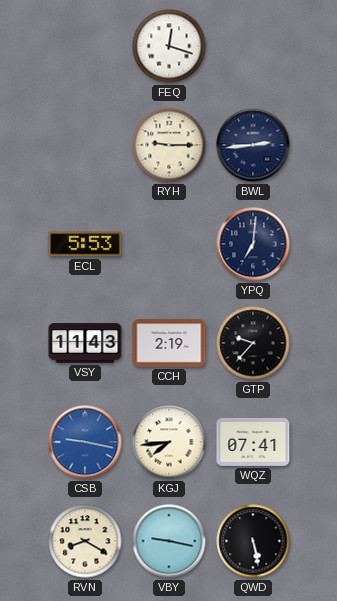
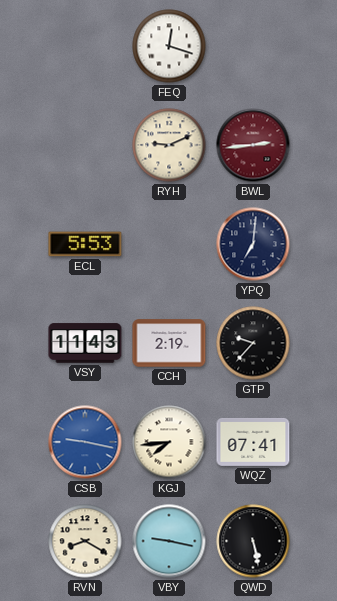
RYH: 9:15 -> 9:11 (169, 145)
BWL dial: navy -> burgundy (253, 145)
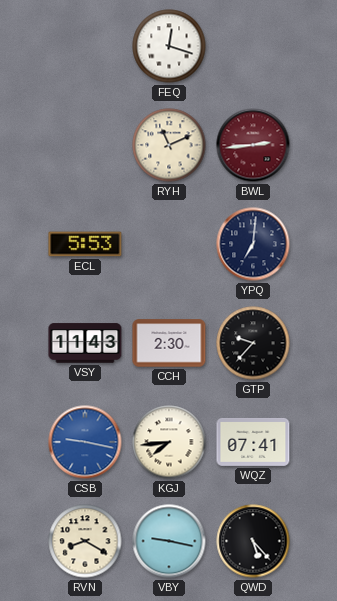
RYH: 9:11 -> 11:11 (169, 145)
CCH: 2:19 -> 2:30 (169, 343)
QWD: 5:28 -> 5:23 (253, 541)
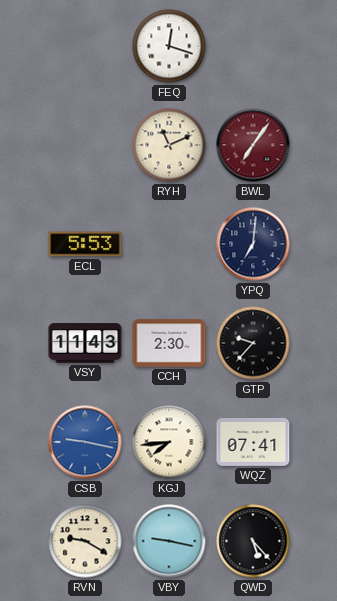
BWL: 2:44 -> 7:06 (253, 145)
RVN: 8:20 -> 9:20 (85, 541)
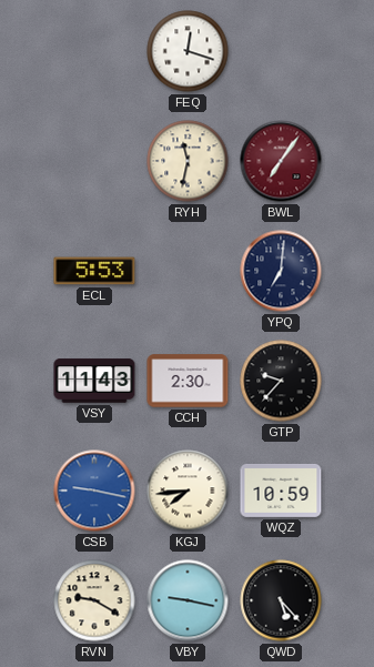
RYH: 11:11 -> 11:32 (188, 161)
WQZ: 07:41 -> 10:59 (281, 491)
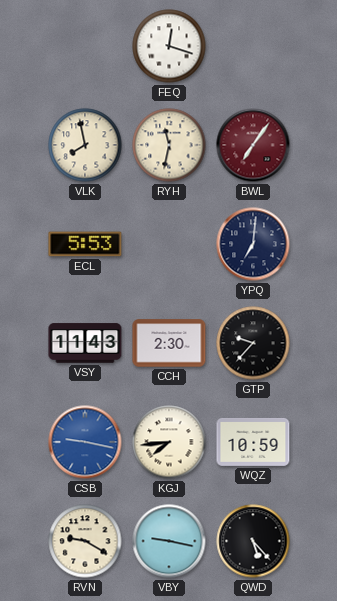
VLK: none -> 7:58 (85, 145)
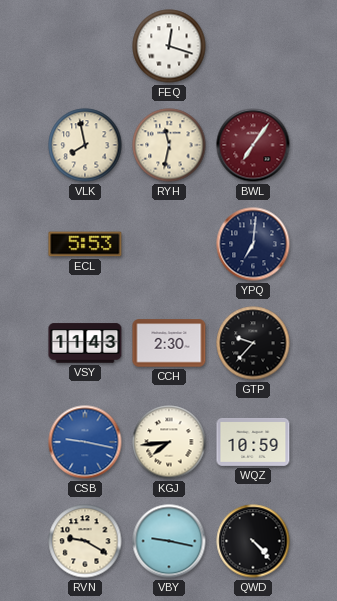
QWD: 5:23 -> 4:23 (253, 541)
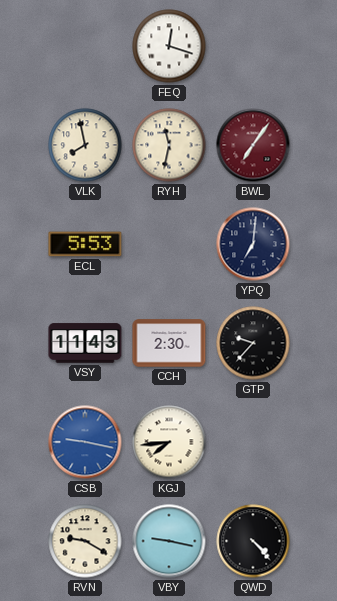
WQZ: 10:59 -> none (253, 442)
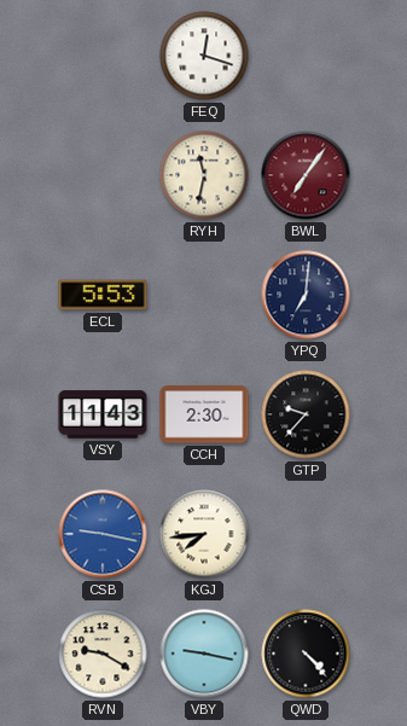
VLK: 7:58 -> none (85, 145)
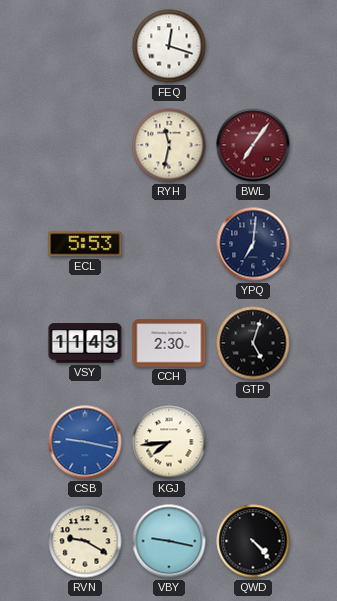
GTP: 9:37 -> 5:03 (253, 343)
